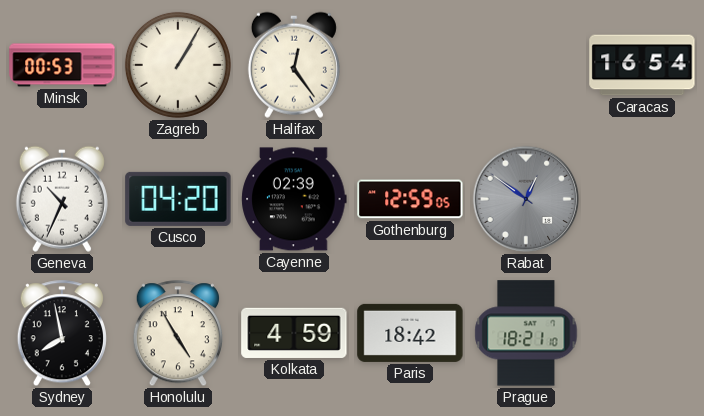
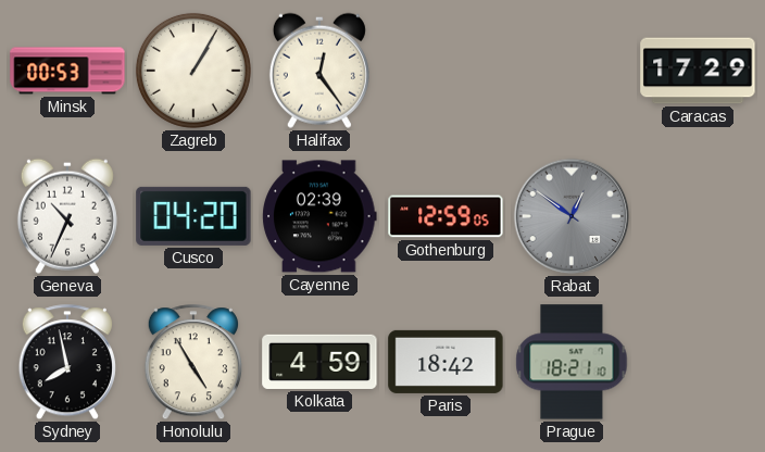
Caracas: 16:54 -> 17:29 (698, 71)
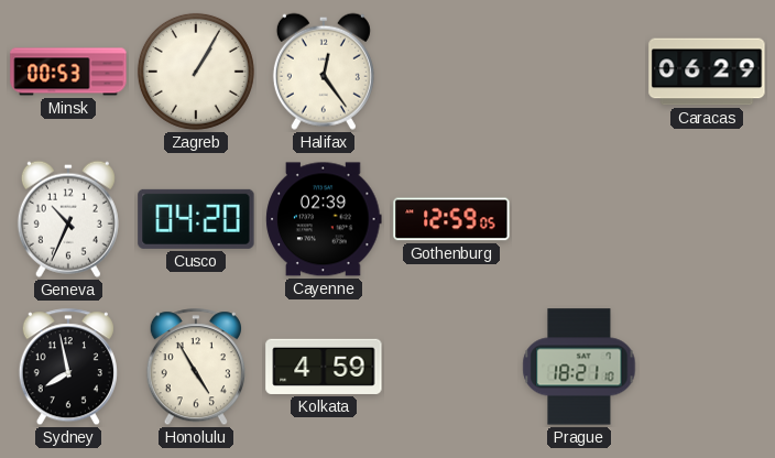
Caracas: 17:29 -> 06:29 (707, 72)
Rabat: 12:51 -> none (572, 216)
Paris: 18:42 -> none (446, 362)
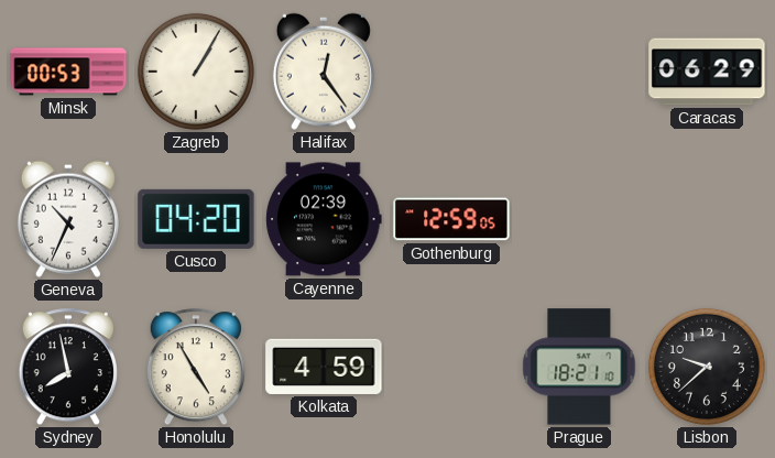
Lisbon: none -> 9:38 (707, 367)
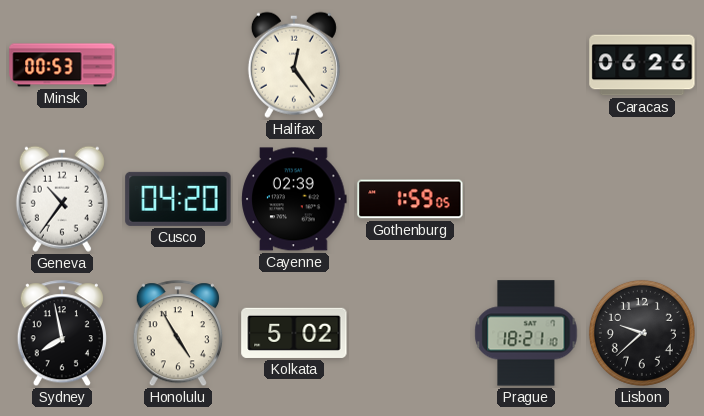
Zagreb: 1:05 -> none (196, 72)
Caracas: 06:29 -> 06:26 (642, 65)
Geneva: 10:34 -> 10:36 (62, 199)
Gothenburg: 12:59 -> 1:59 (410, 199)
Kolkata: 4:59 -> 5:02 (294, 333)
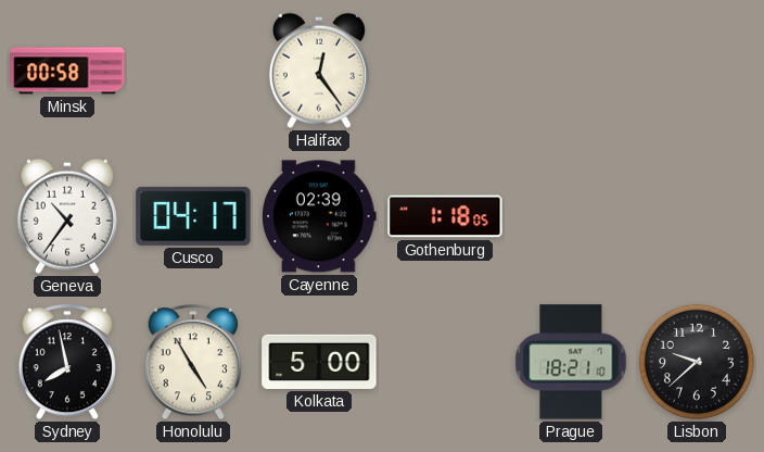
Minsk: 00:53 -> 00:58 (67, 71)
Caracas: 06:26 -> none (642, 65)
Cusco: 04:20 -> 04:17 (193, 216)
Gothenburg: 1:59 -> 1:18 (445, 216)
Kolkata: 5:02 -> 5:00 (319, 362)
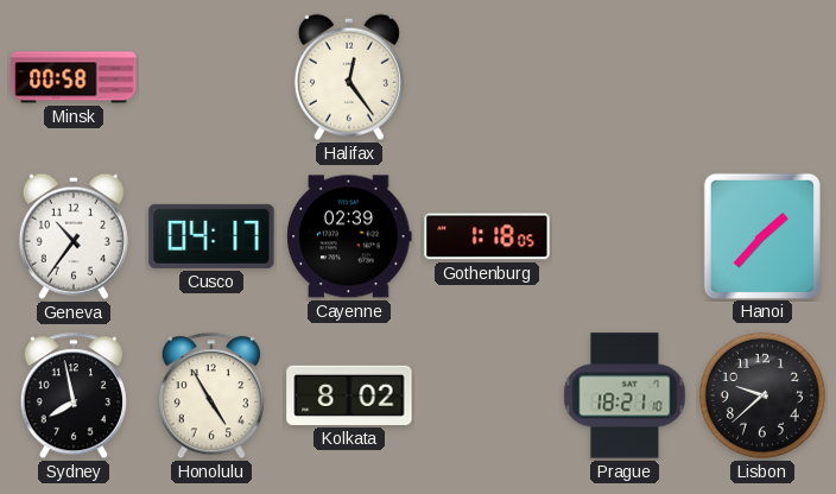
Hanoi: none -> 1:37 (761, 235)
Kolkata: 5:00 -> 8:02 (349, 395)
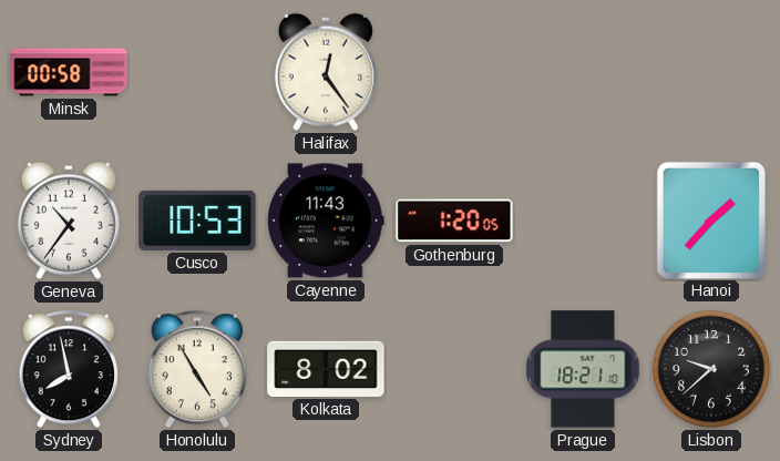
Cusco: 04:17 -> 10:53 (197, 221)
Cayenne: 02:39 -> 11:43 (326, 221)
Gothenburg: 1:18 -> 1:20 (454, 221)
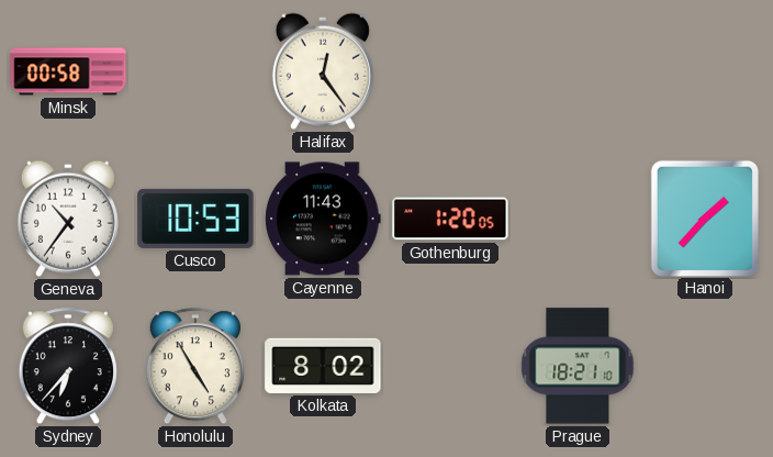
Sydney: 7:58 -> 6:37 (68, 367)
Lisbon: 9:38 -> none (711, 369)
